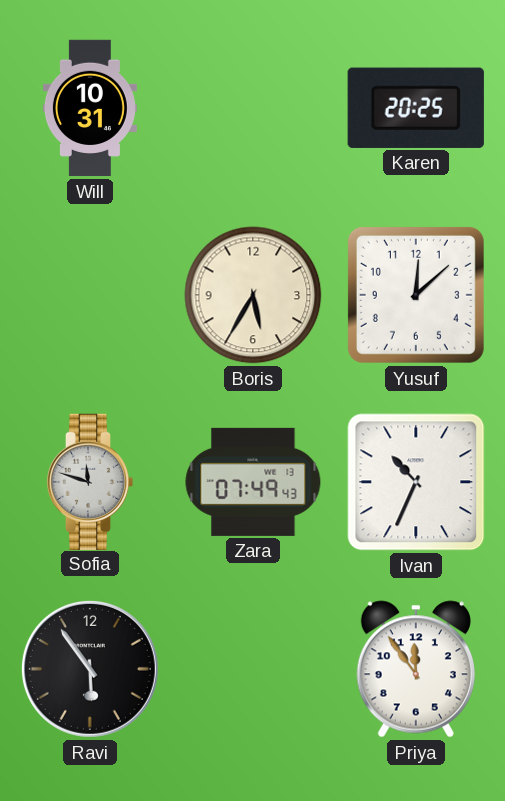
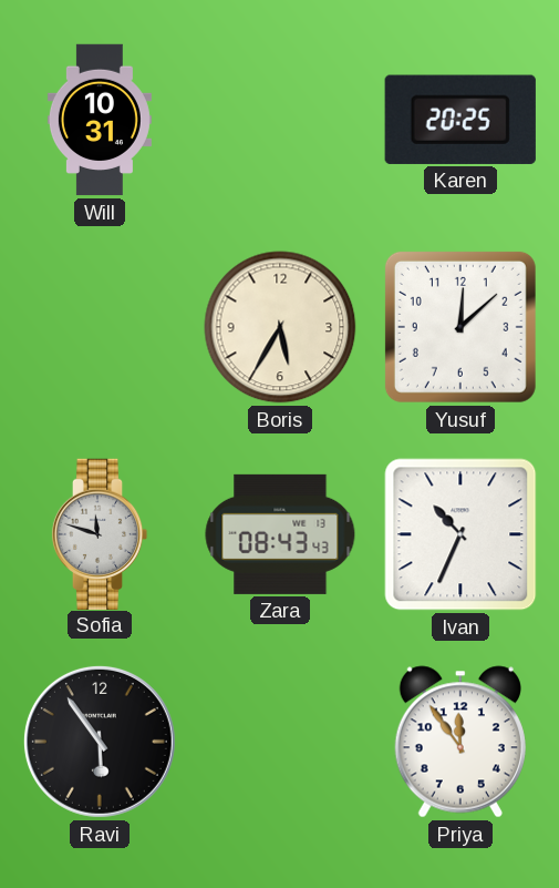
Zara: 07:49 -> 08:43 (280, 534)
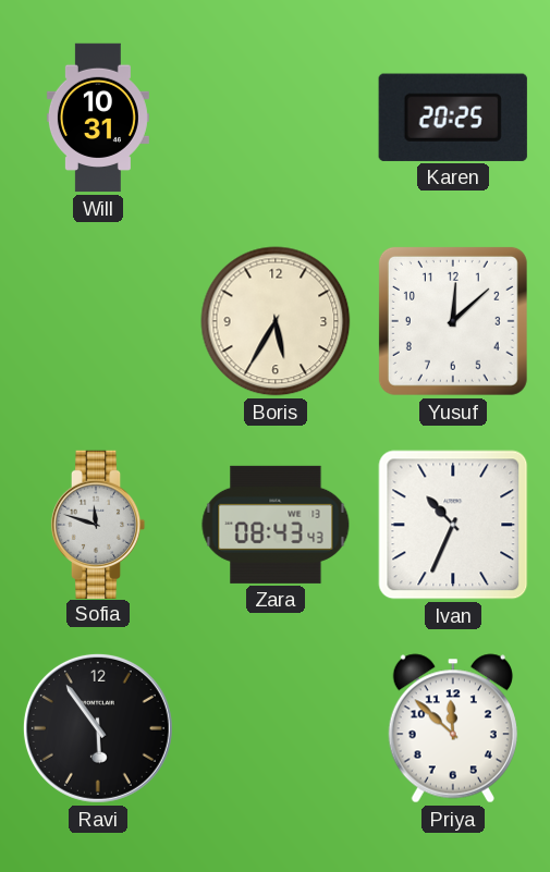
Priya: 11:54 -> 11:52 (453, 728)
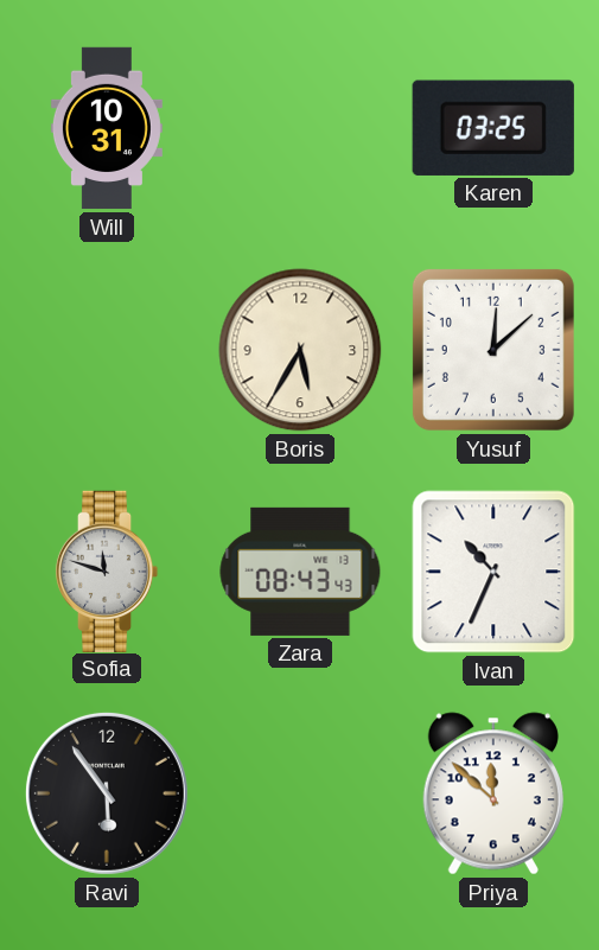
Karen: 20:25 -> 03:25 (493, 128)
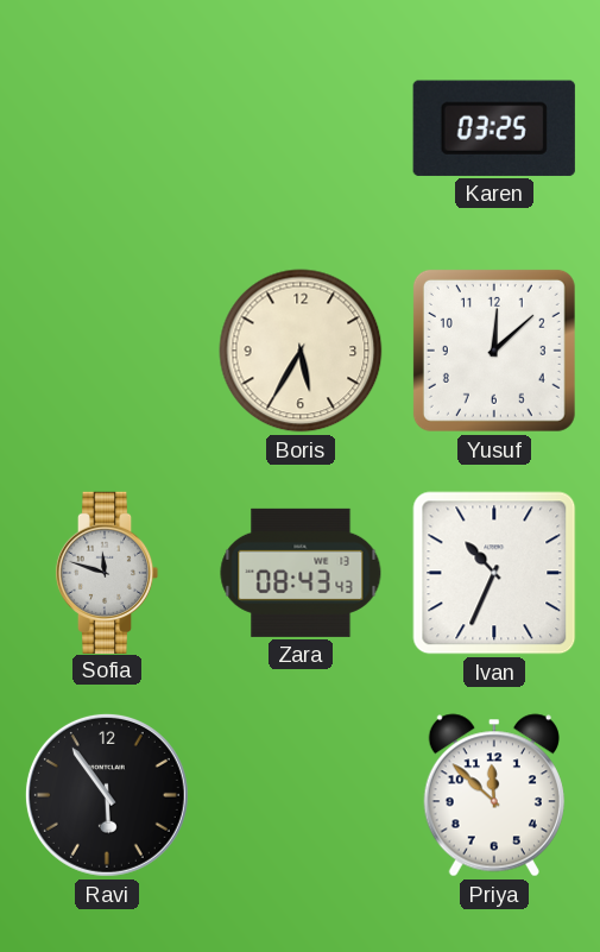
Will: 10:31 -> none (107, 128)
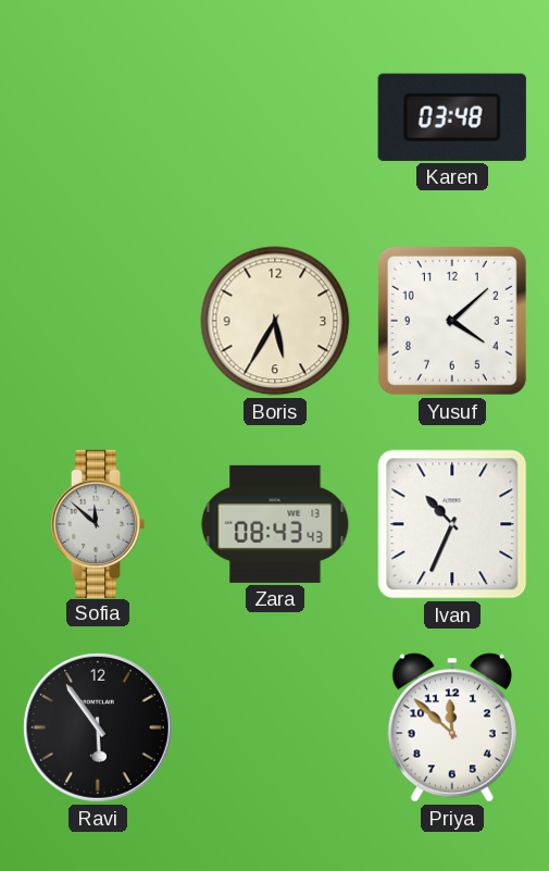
Karen: 03:25 -> 03:48 (452, 117)
Yusuf: 12:08 -> 4:08 (452, 321)
Sofia: 11:48 -> 11:52 (98, 523)
